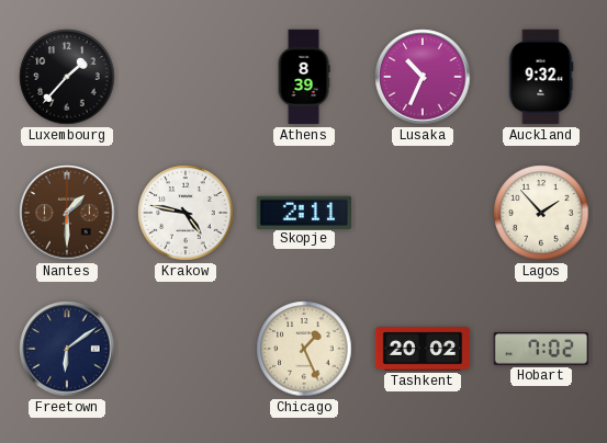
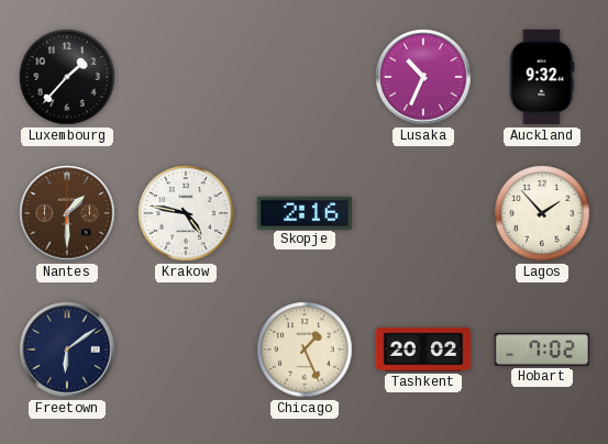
Athens: 8:39 -> none (304, 77)
Skopje: 2:11 -> 2:16 (303, 212)
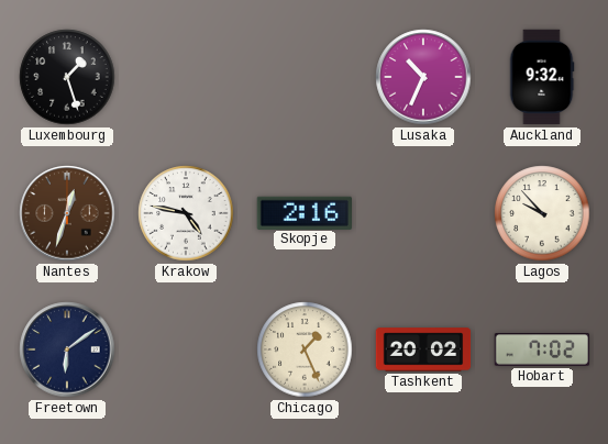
Luxembourg: 1:37 -> 1:27 (67, 77)
Nantes: 1:30 -> 12:33 (67, 213)
Lagos: 1:53 -> 9:53 (542, 213)
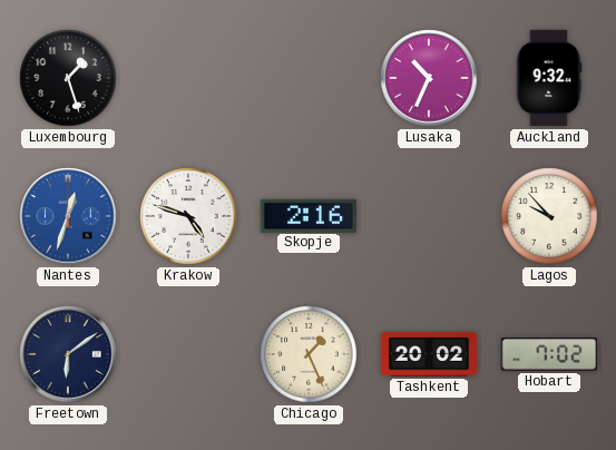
Nantes dial: brown -> blue (68, 216)
Krakow: 4:47 -> 4:48 (188, 216)
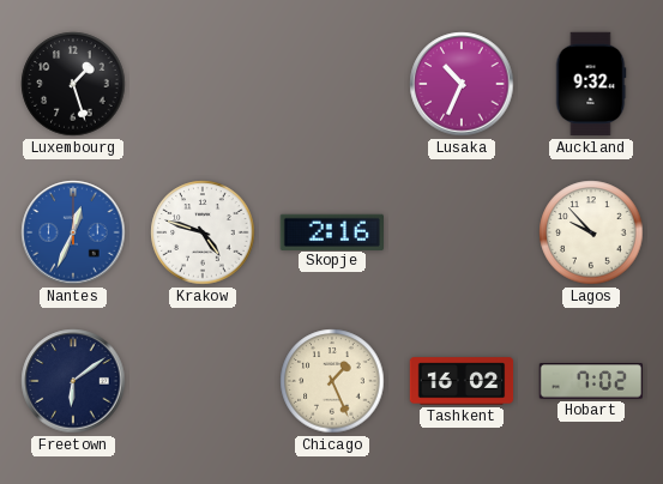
Nantes: 12:33 -> 12:34 (73, 232)
Tashkent: 20:02 -> 16:02 (462, 381)
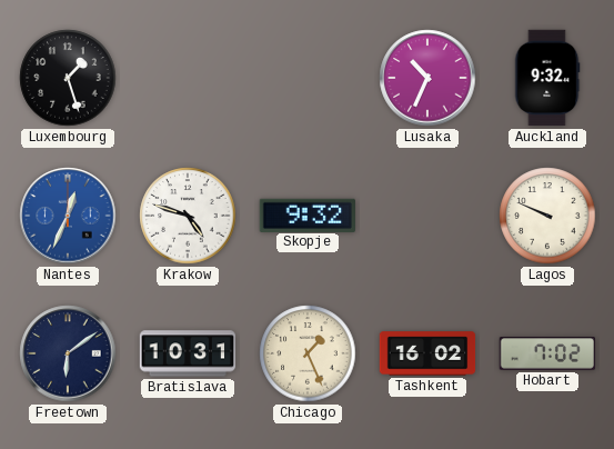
Skopje: 2:16 -> 9:32 (306, 214)
Lagos: 9:53 -> 9:49 (547, 216)
Bratislava: none -> 10:31 (188, 353)
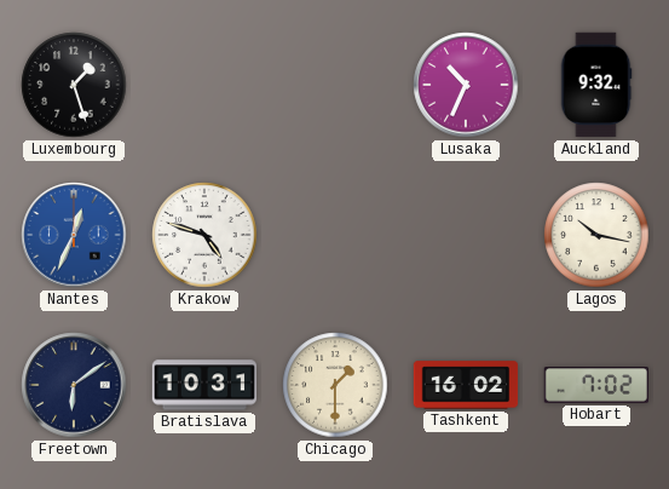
Skopje: 9:32 -> none (306, 214)
Lagos: 9:49 -> 10:17 (596, 235)
Chicago: 1:26 -> 1:30 (335, 385)
